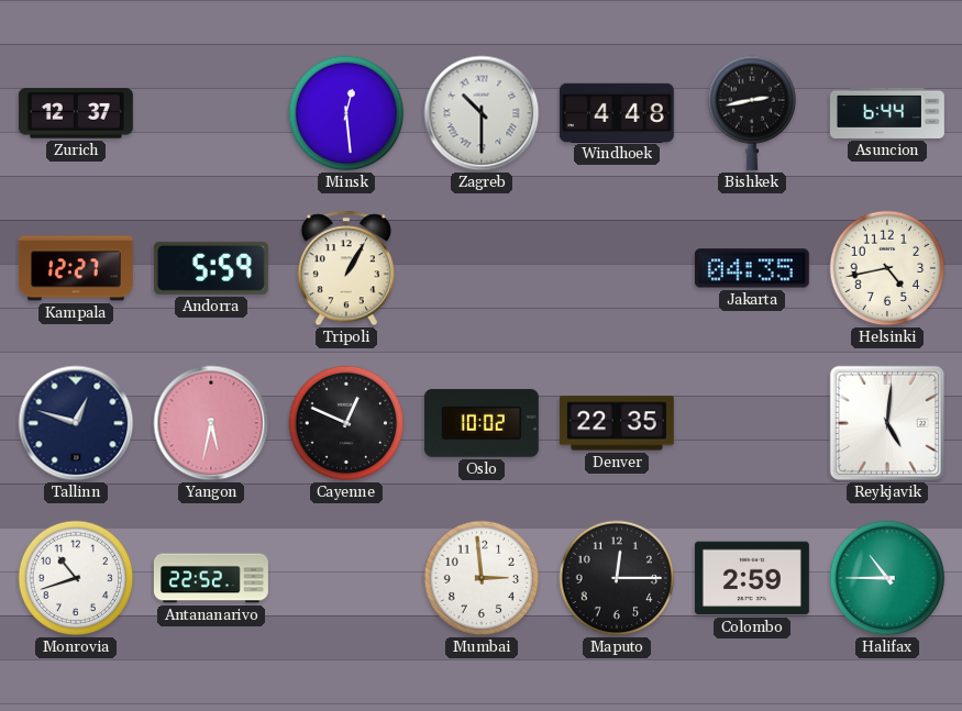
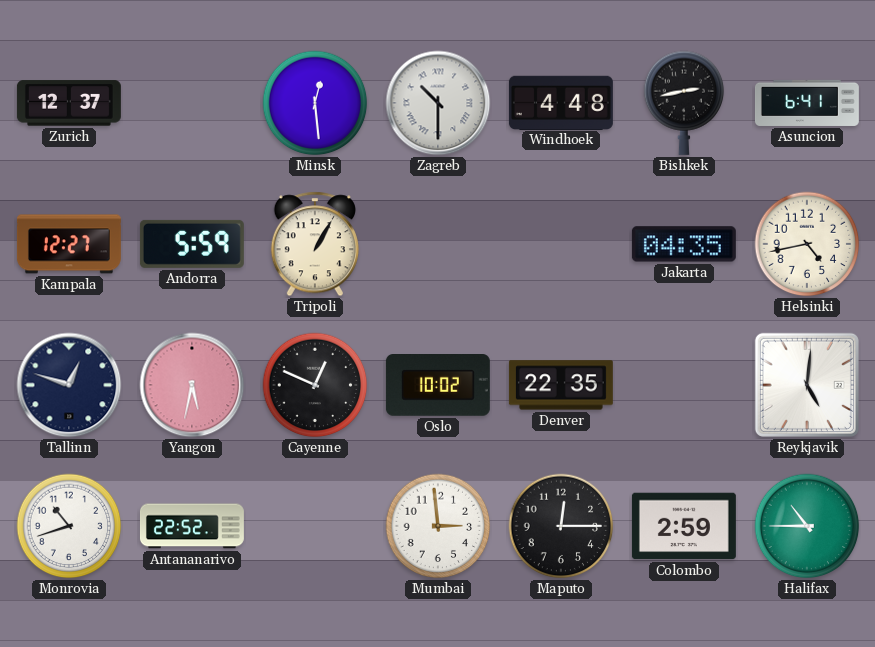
Asuncion: 6:44 -> 6:41 (807, 103)
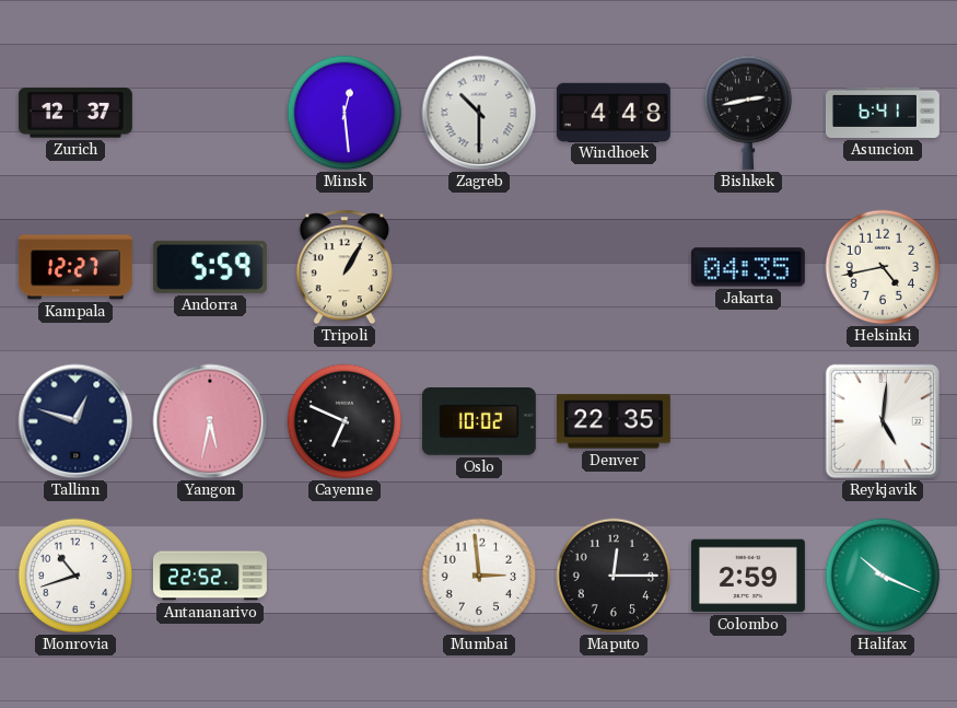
Cayenne: 12:49 -> 6:49 (345, 421)
Halifax: 10:45 -> 10:19 (883, 576)
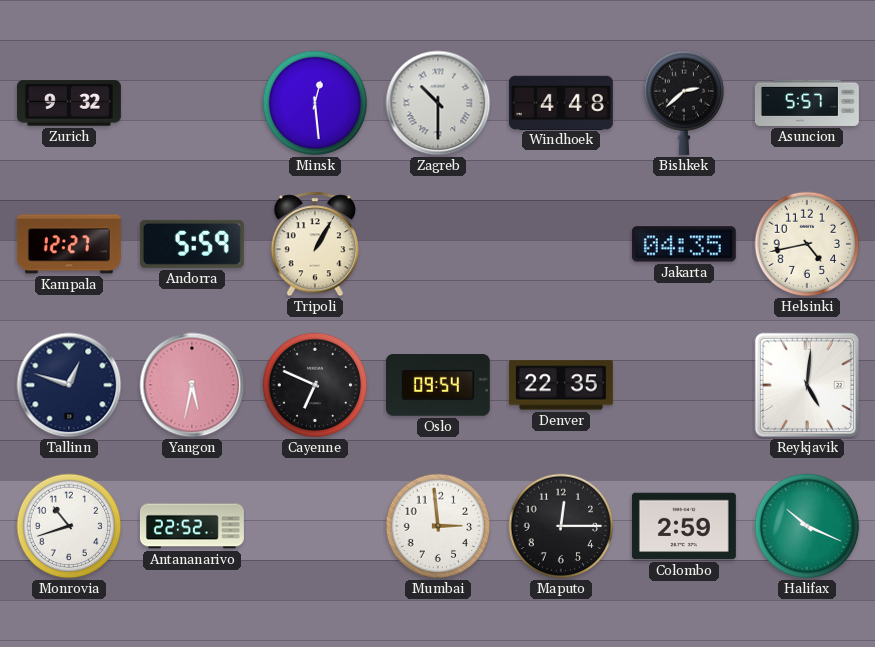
Zurich: 12:37 -> 9:32 (69, 103)
Bishkek: 2:43 -> 2:38 (684, 103)
Asuncion: 6:41 -> 5:57 (807, 103)
Oslo: 10:02 -> 09:54 (438, 386)
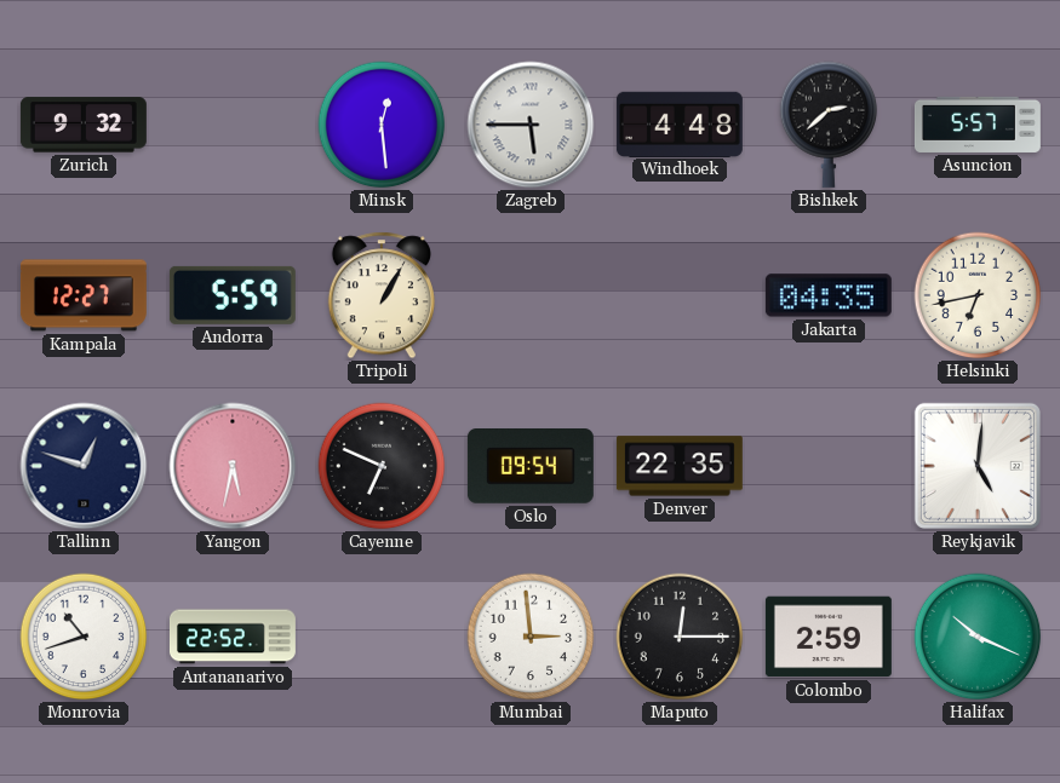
Zagreb: 10:30 -> 5:45 (531, 125)
Helsinki: 4:43 -> 6:43 (978, 295)
